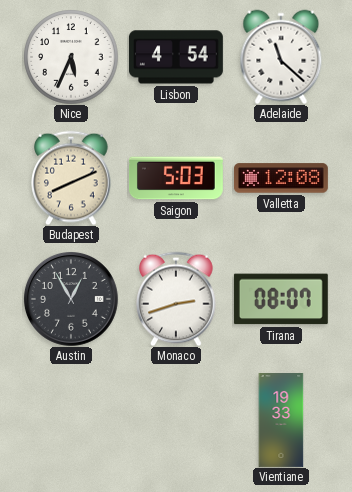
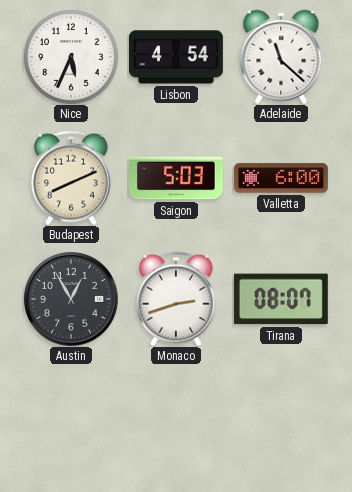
Valletta: 12:08 -> 6:00 (281, 178)
Vientiane: 19:33 -> none (281, 421)
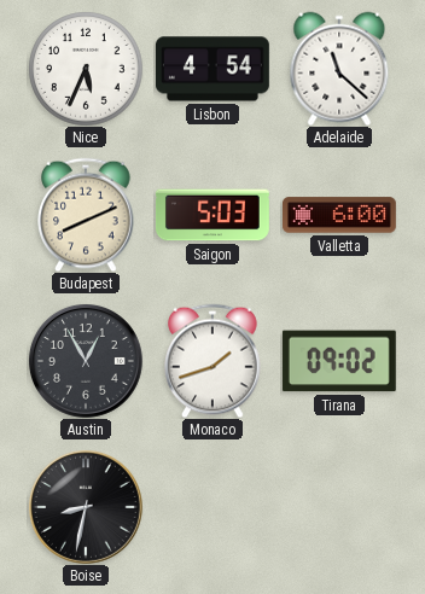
Monaco: 2:42 -> 1:42 (212, 361)
Tirana: 08:07 -> 09:02 (339, 361)
Boise: none -> 8:32 (86, 507)
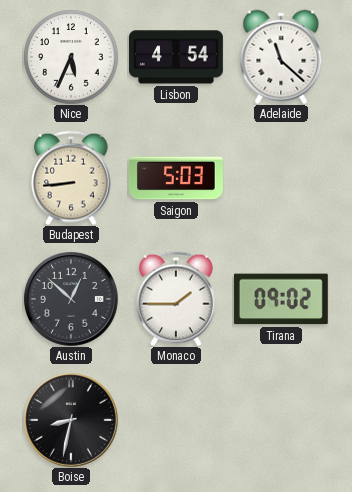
Budapest: 8:11 -> 8:44 (71, 178)
Valletta: 6:00 -> none (339, 215)
Austin: 12:55 -> 12:52 (71, 299)
Monaco: 1:42 -> 1:45 (176, 299)
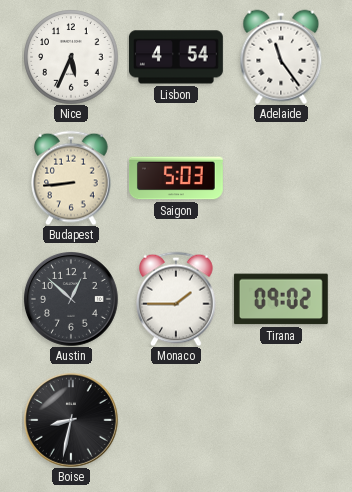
Adelaide: 11:22 -> 11:24 (281, 57)
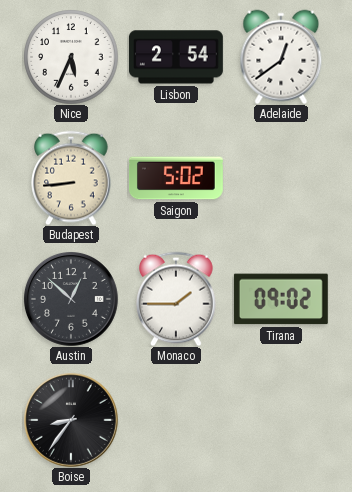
Lisbon: 4:54 -> 2:54 (176, 57)
Adelaide: 11:24 -> 12:39 (281, 57)
Saigon: 5:03 -> 5:02 (176, 178)
Boise: 8:32 -> 8:36 (71, 420)
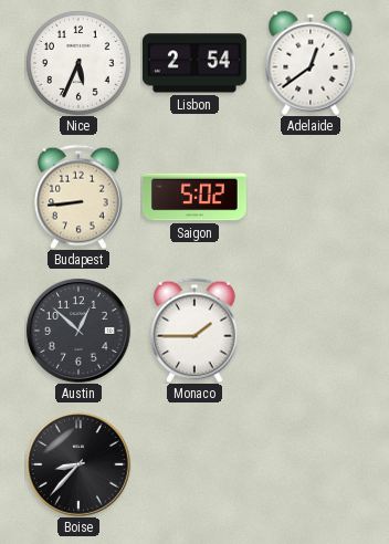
Tirana: 09:02 -> none (281, 299)
Boise: 8:36 -> 8:37 (78, 464)
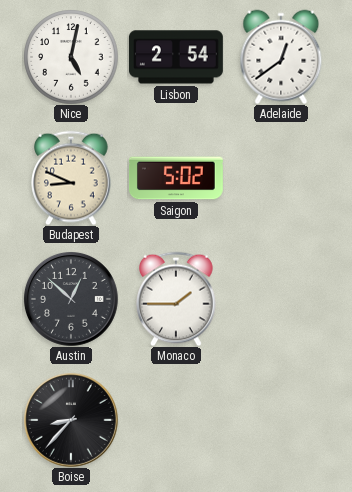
Nice: 5:34 -> 5:02 (71, 57)
Budapest: 8:44 -> 8:49 (71, 178)
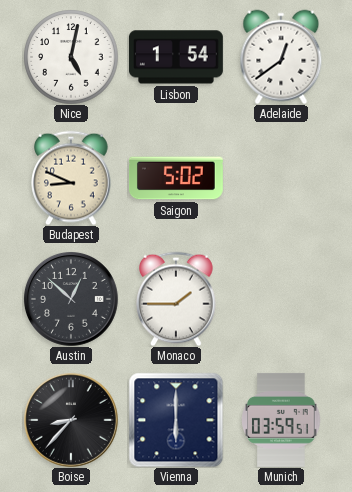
Lisbon: 2:54 -> 1:54 (176, 57)
Vienna: none -> 6:00 (176, 420)
Munich: none -> 03:59 (281, 420)
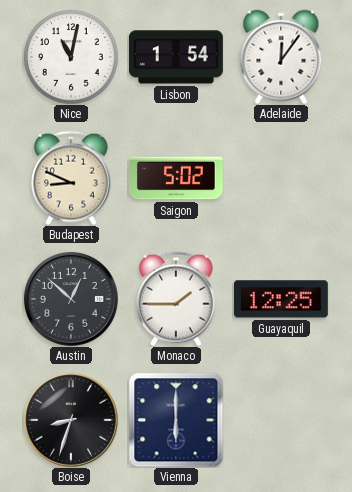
Nice: 5:02 -> 11:02 (71, 57)
Adelaide: 12:39 -> 12:06 (281, 57)
Guayaquil: none -> 12:25 (281, 299)
Boise: 8:37 -> 8:33 (71, 420)
Munich: 03:59 -> none (281, 420)
